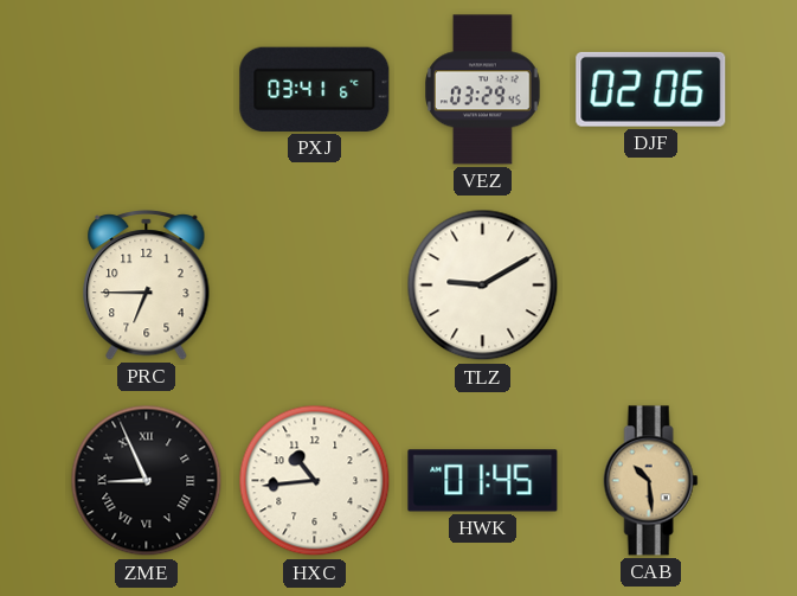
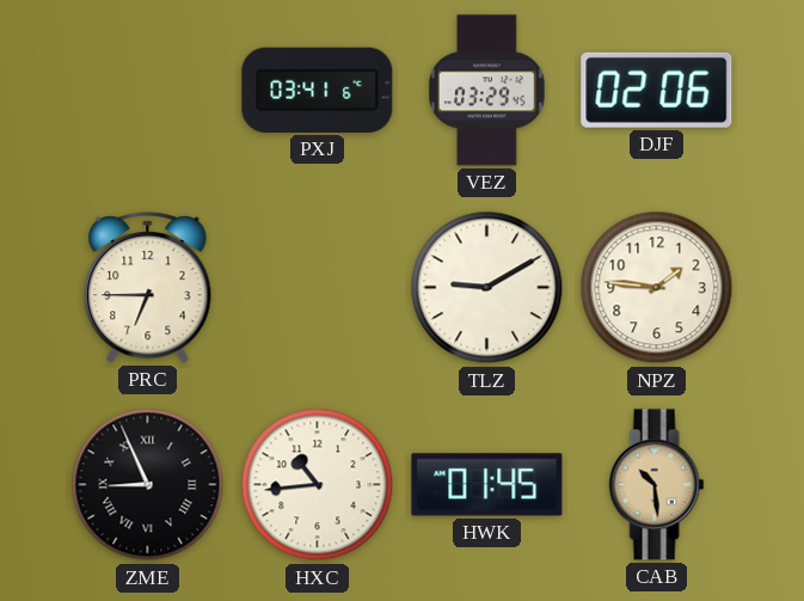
NPZ: none -> 1:46 (657, 288)
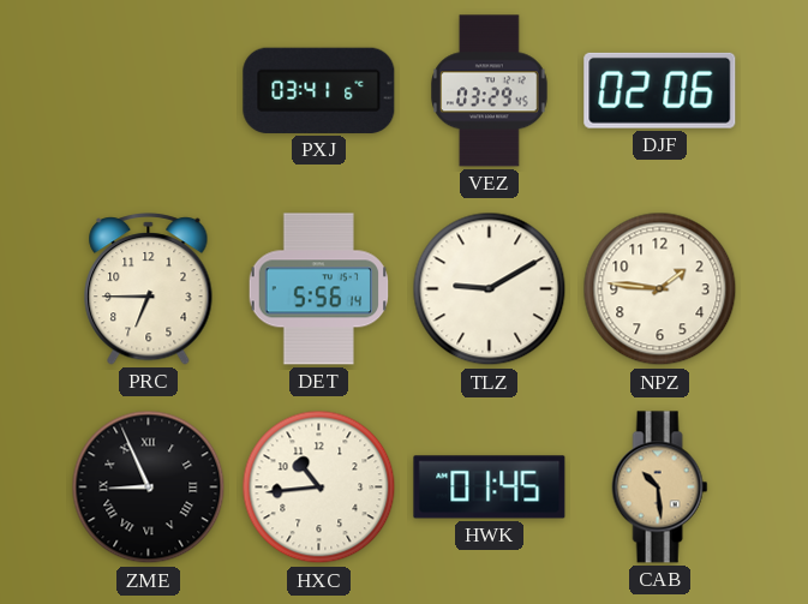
DET: none -> 5:56 (319, 289)
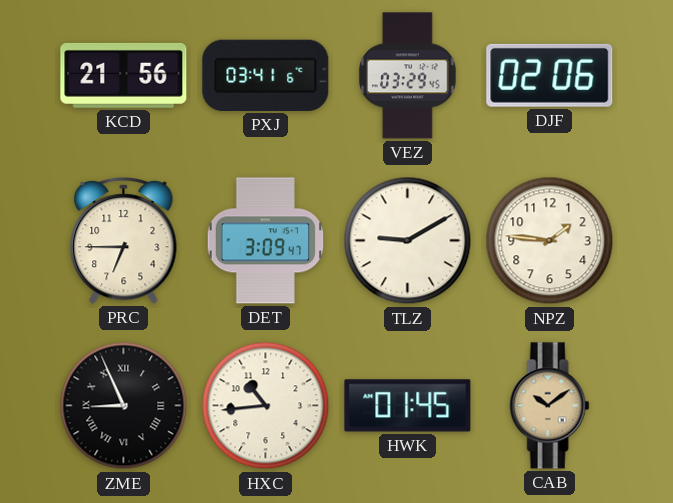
KCD: none -> 21:56 (124, 75)
DET: 5:56 -> 3:09 (266, 241)
CAB: 10:29 -> 10:09 (550, 406)
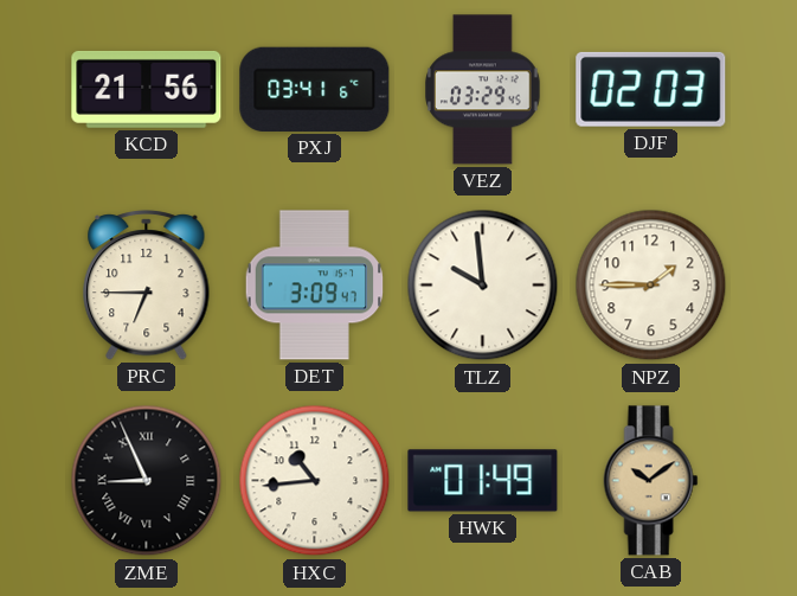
DJF: 02:06 -> 02:03 (651, 89)
TLZ: 9:10 -> 9:59 (483, 286)
NPZ: 1:46 -> 1:45 (651, 286)
HWK: 01:45 -> 01:49 (483, 481)
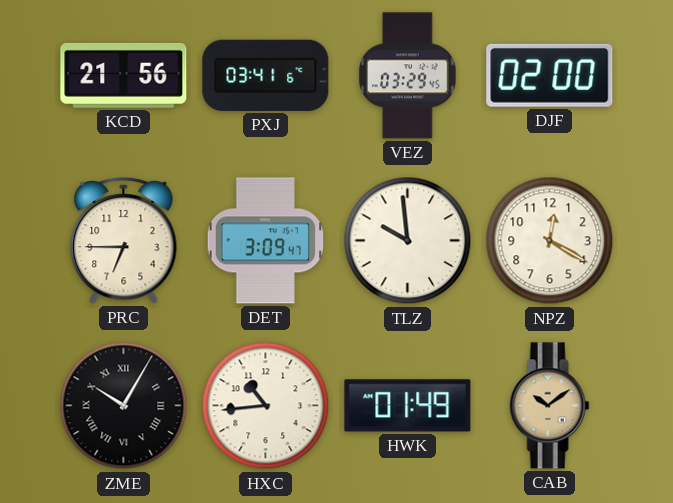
DJF: 02:03 -> 02:00 (550, 75)
NPZ: 1:45 -> 12:20 (550, 241)
ZME: 8:56 -> 10:05 (124, 406)
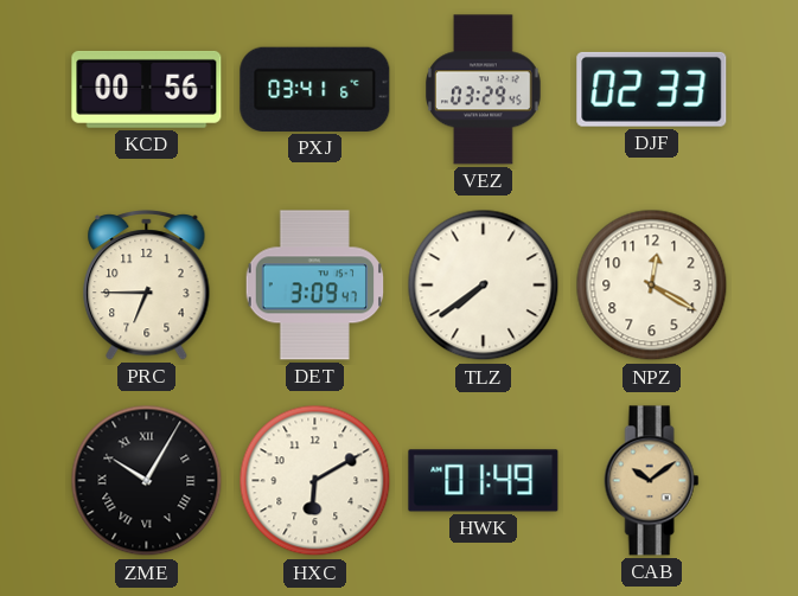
KCD: 21:56 -> 00:56 (147, 89)
DJF: 02:00 -> 02:33 (652, 89)
TLZ: 9:59 -> 7:39 (484, 286)
HXC: 10:44 -> 6:10 (315, 481)
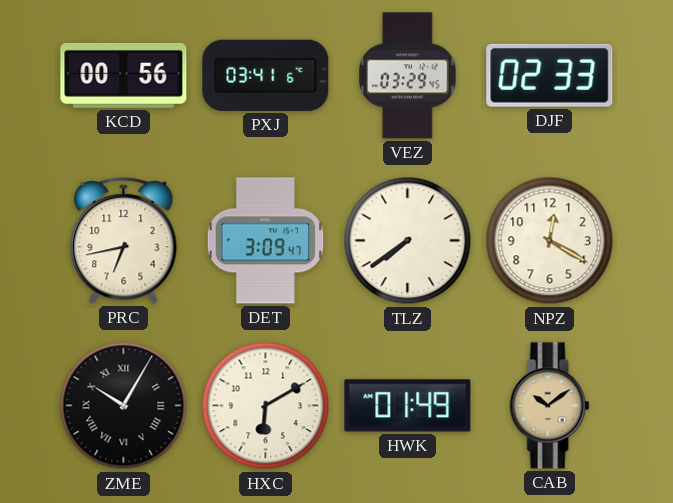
PRC: 6:45 -> 6:43 (124, 241)
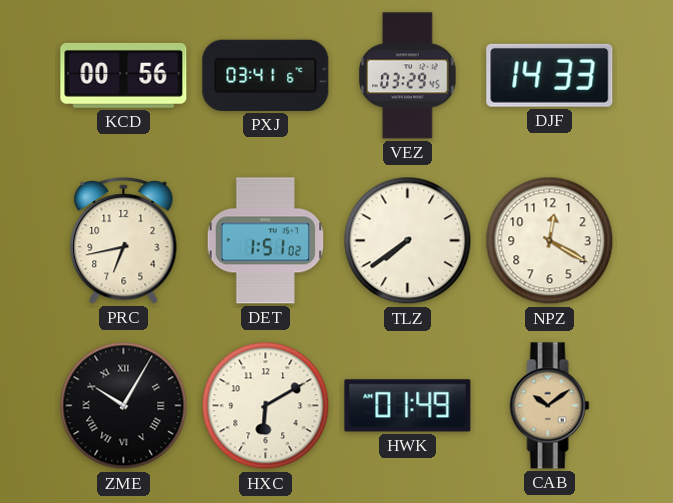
DJF: 02:33 -> 14:33 (550, 75)
DET: 3:09 -> 1:51 (266, 241)
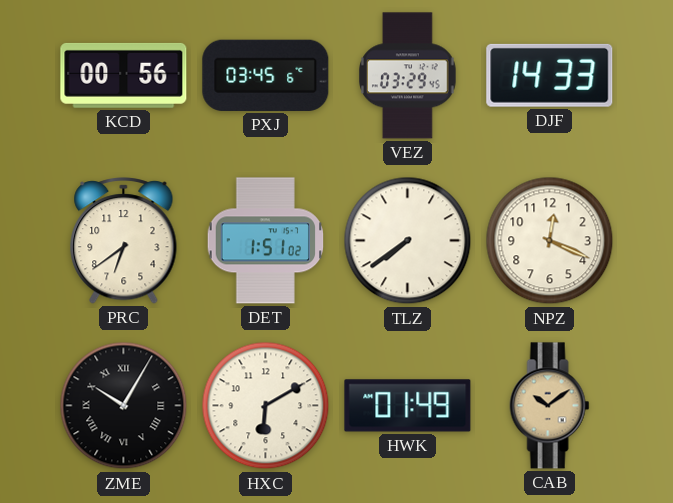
PXJ: 03:41 -> 03:45 (266, 75)
PRC: 6:43 -> 6:39 (124, 241)
NPZ: 12:20 -> 12:19 (550, 241)
